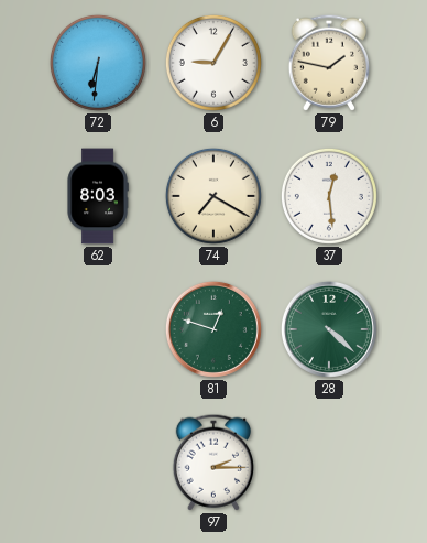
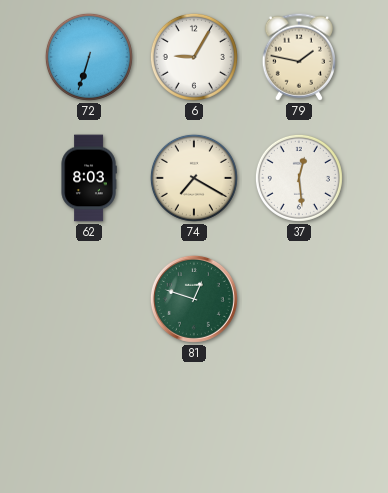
72: 6:31 -> 6:33 (89, 57)
28: 4:22 -> none (329, 329)
97: 2:15 -> none (212, 463)
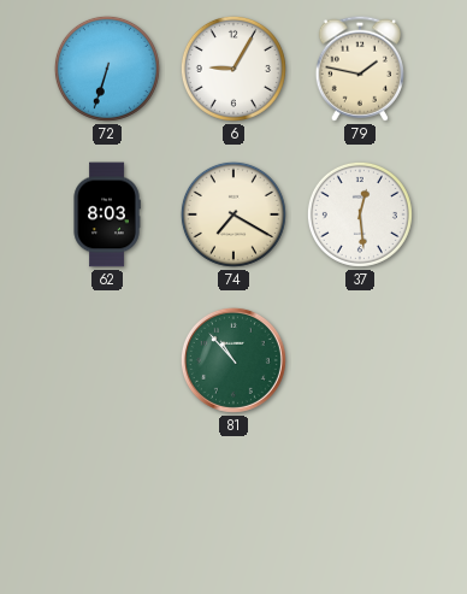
81: 12:48 -> 10:53 (233, 360)
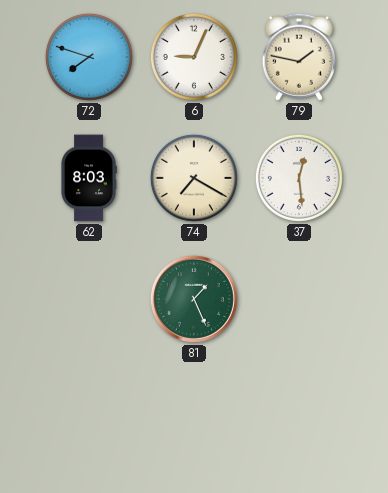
72: 6:33 -> 7:48 (89, 57)
6: 9:05 -> 9:04 (194, 57)
81: 10:53 -> 1:26 (194, 299)
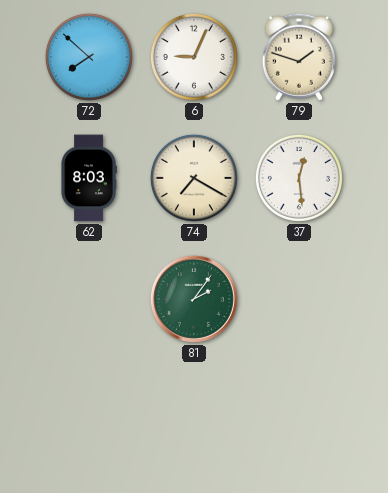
72: 7:48 -> 7:52 (89, 57)
79: 1:47 -> 1:48 (298, 57)
81: 1:26 -> 2:06 (194, 299)
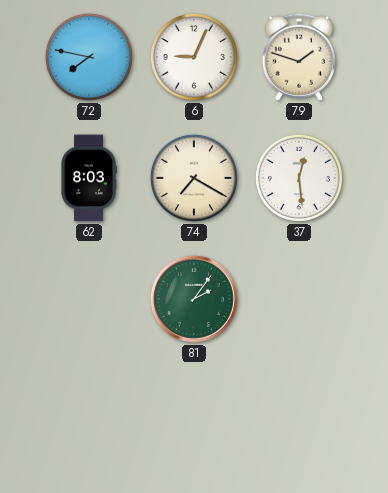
72: 7:52 -> 7:47 (89, 57)
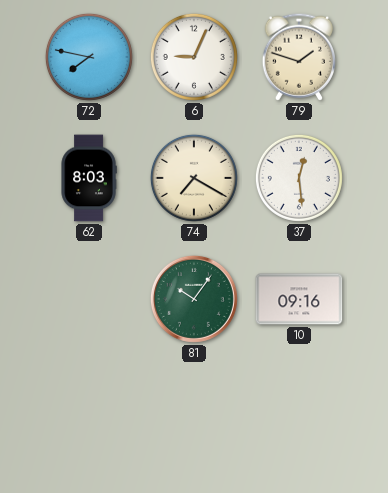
81: 2:06 -> 10:06 (194, 299)
10: none -> 09:16 (299, 299)
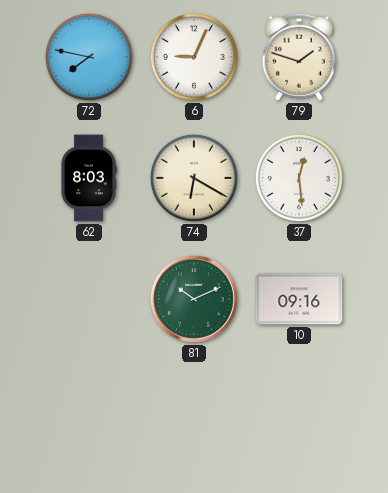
74: 7:20 -> 6:20 (194, 178)
81: 10:06 -> 10:11 (194, 299)
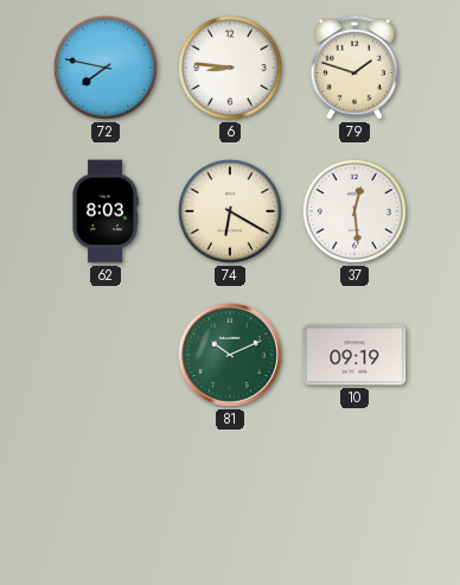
6: 9:04 -> 8:46 (230, 68)
10: 09:16 -> 09:19 (354, 355)
